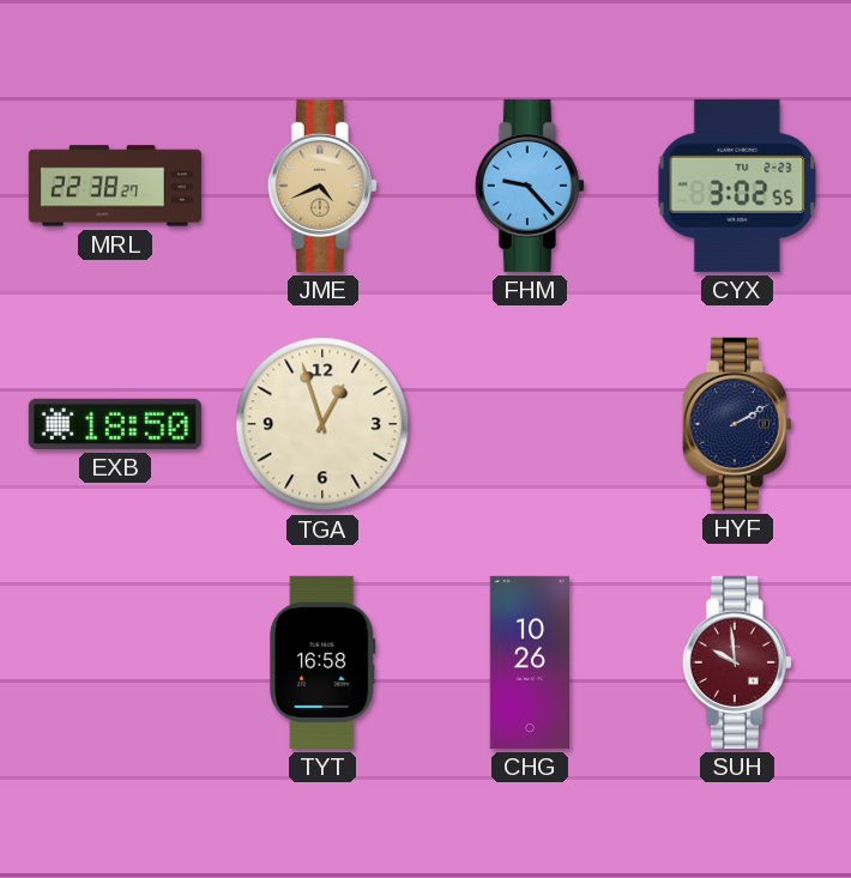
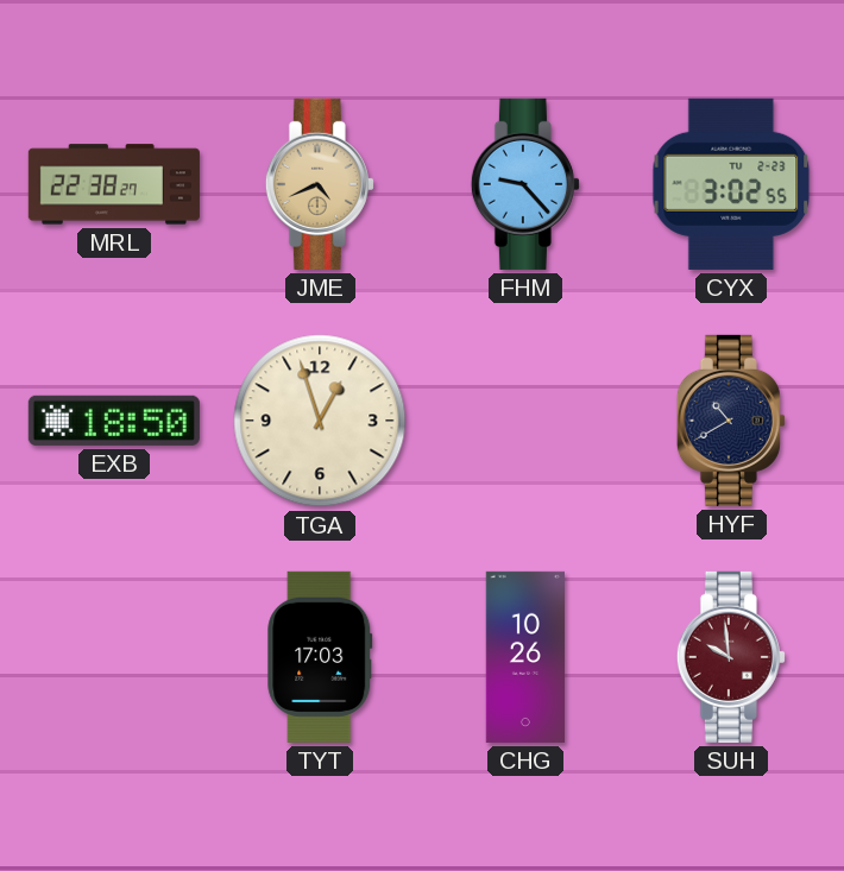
HYF: 2:10 -> 10:40 (731, 421)
TYT: 16:58 -> 17:03 (320, 657)
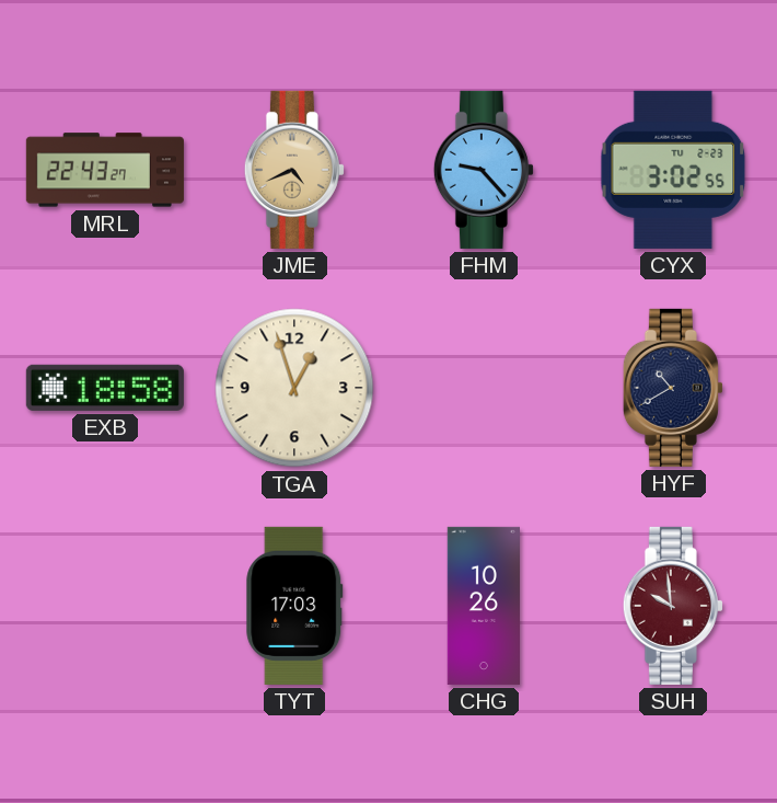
MRL: 22:38 -> 22:43 (105, 170)
EXB: 18:50 -> 18:58 (105, 388)
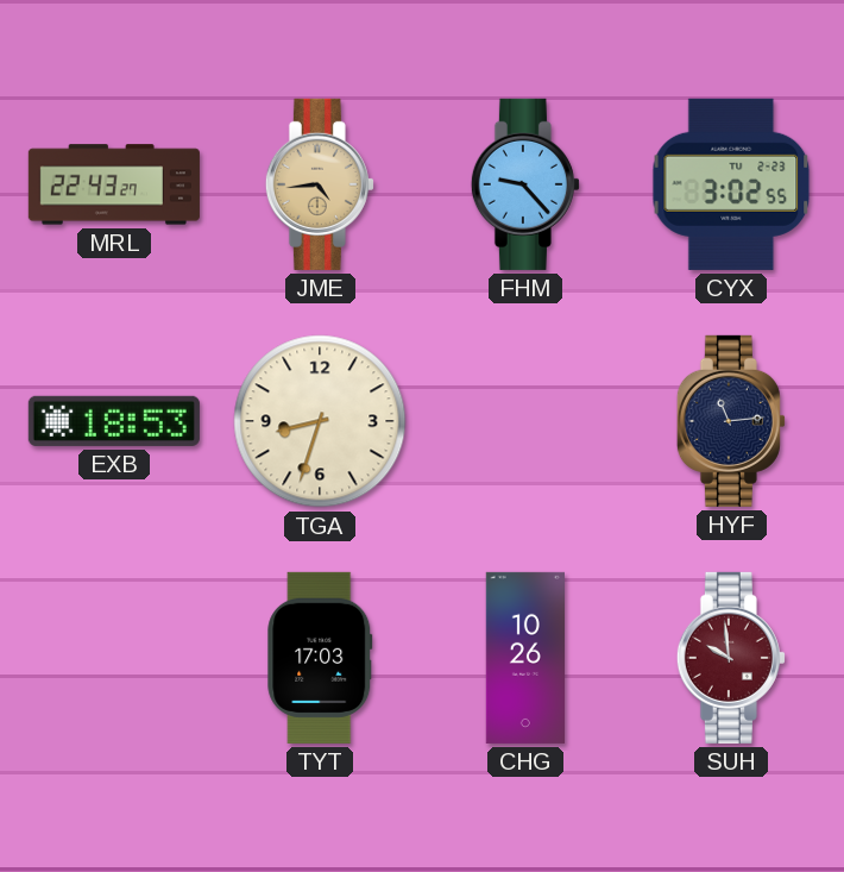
JME: 4:41 -> 4:44 (320, 184)
EXB: 18:58 -> 18:53 (114, 421)
TGA: 12:57 -> 8:33 (320, 421)
HYF: 10:40 -> 11:14 (731, 421)
